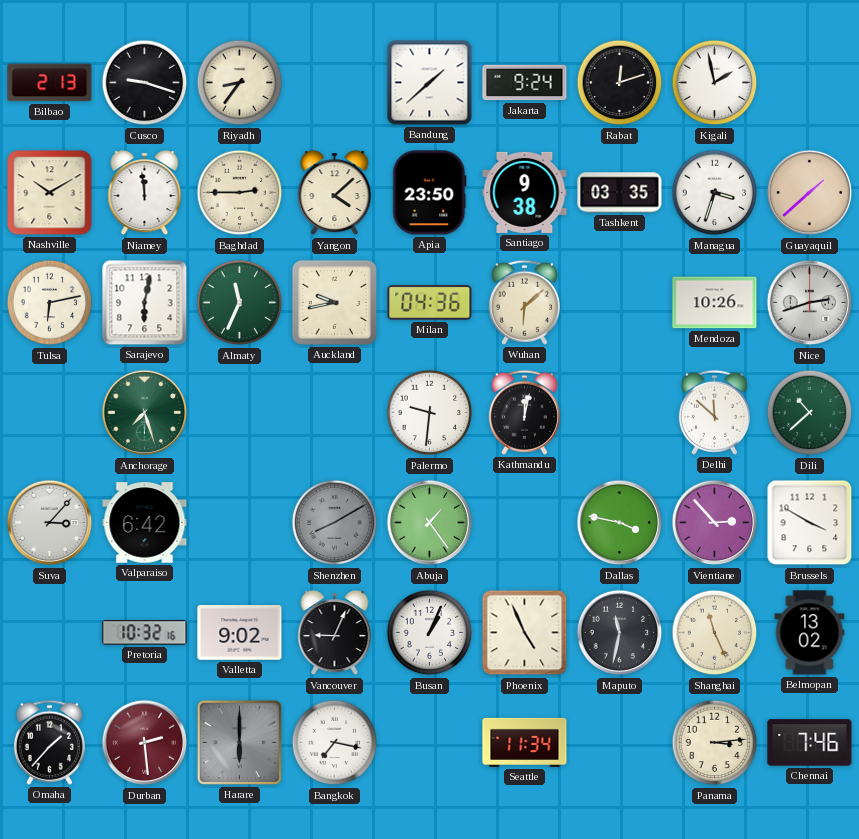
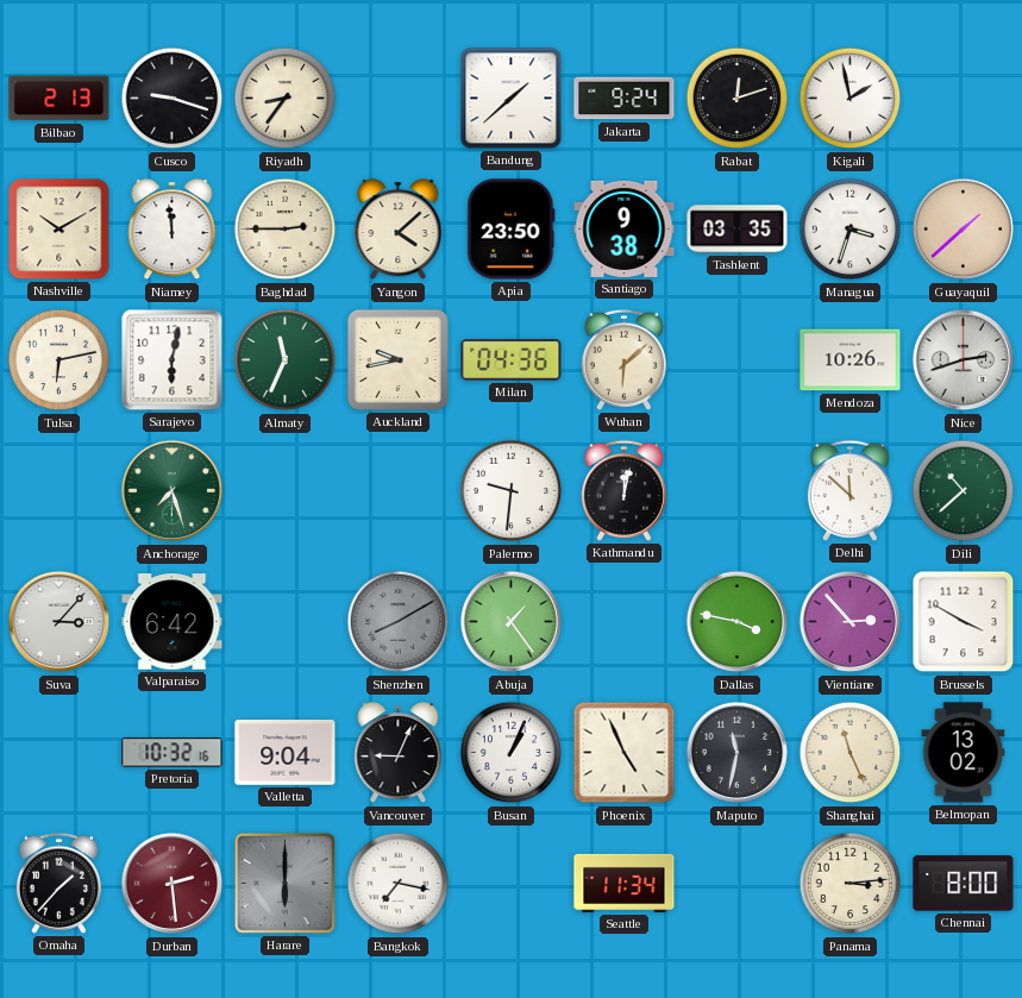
Valletta: 9:02 -> 9:04 (286, 753)
Chennai: 7:46 -> 8:00 (964, 884)
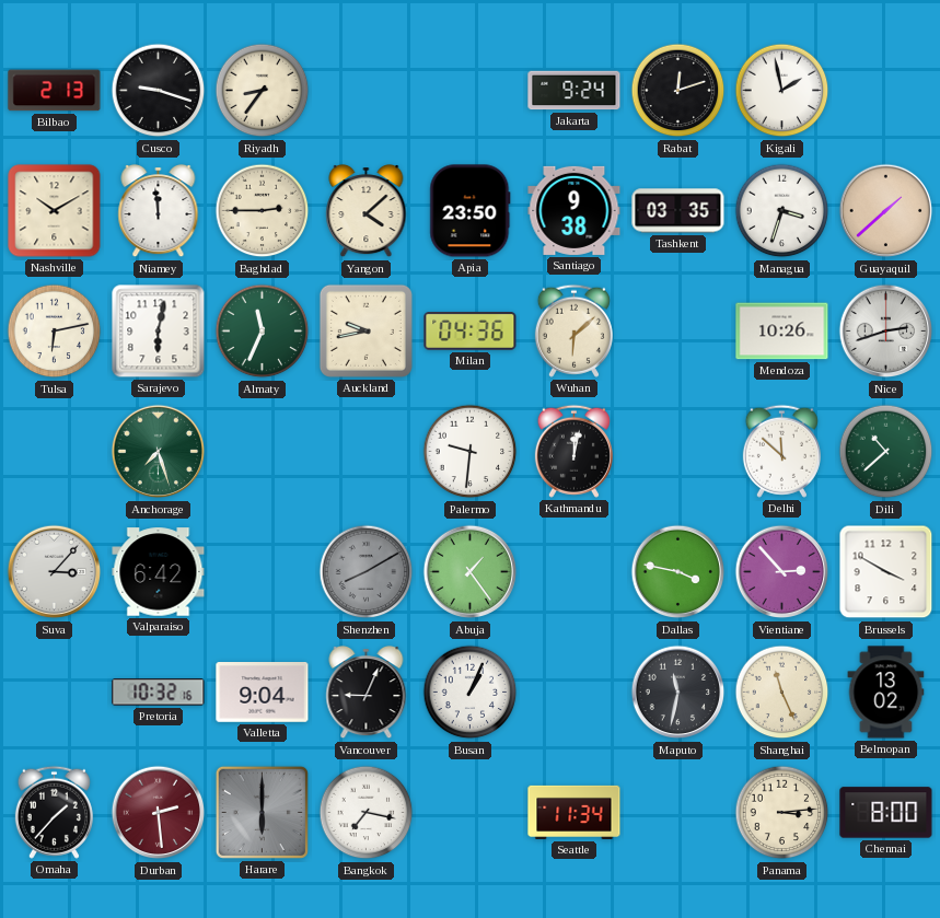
Bandung: 1:38 -> none (512, 99)
Phoenix: 4:56 -> none (625, 753)
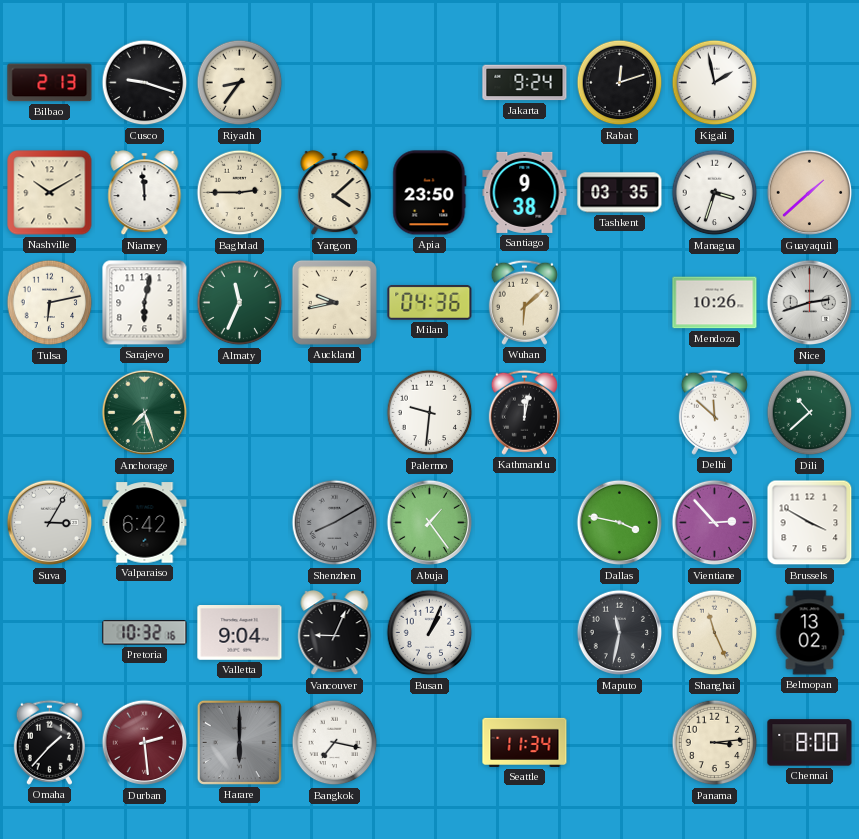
Suva: 3:07 -> 3:05 (50, 523)
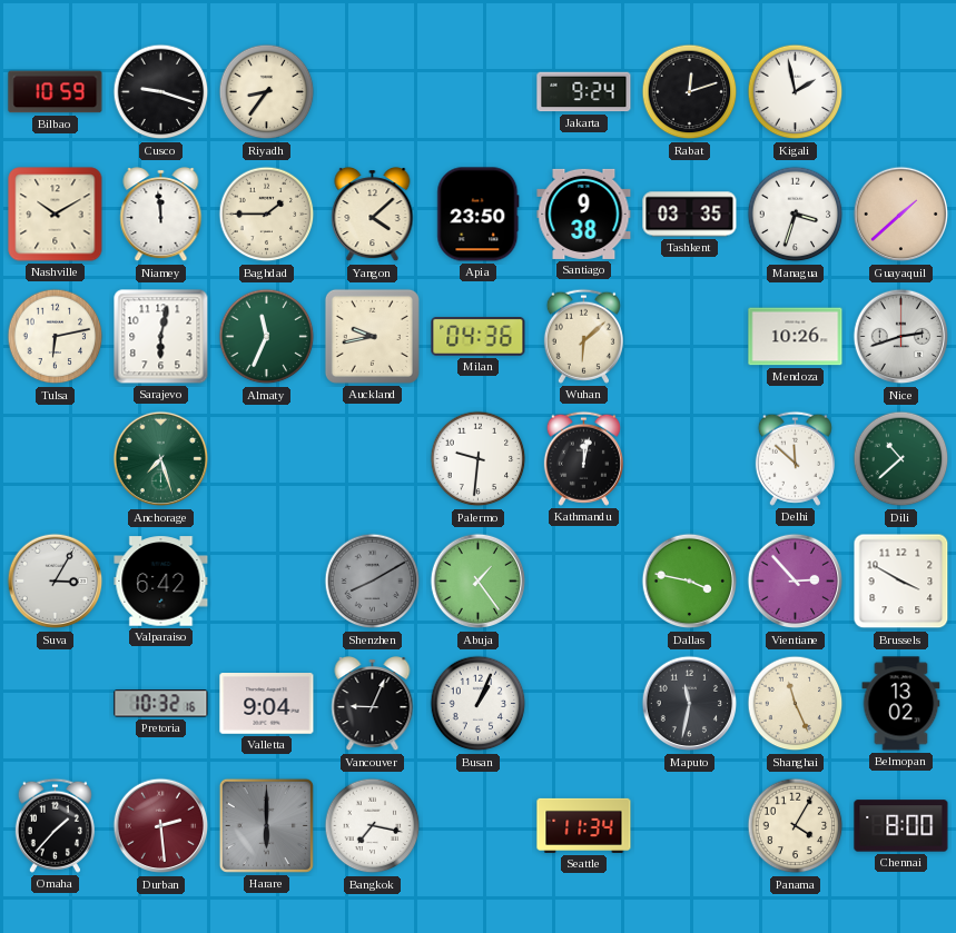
Bilbao: 2:13 -> 10:59 (56, 92)
Baghdad: 2:45 -> 1:45 (267, 215)
Panama: 3:14 -> 4:05 (796, 826)
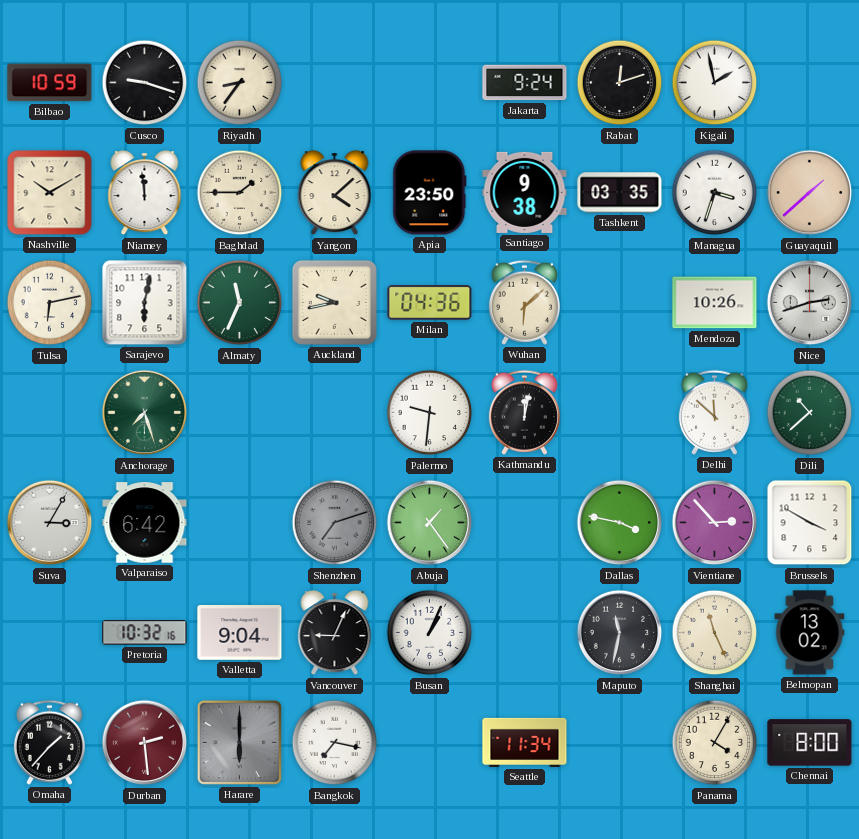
Shenzhen: 8:10 -> 7:12 (335, 523)
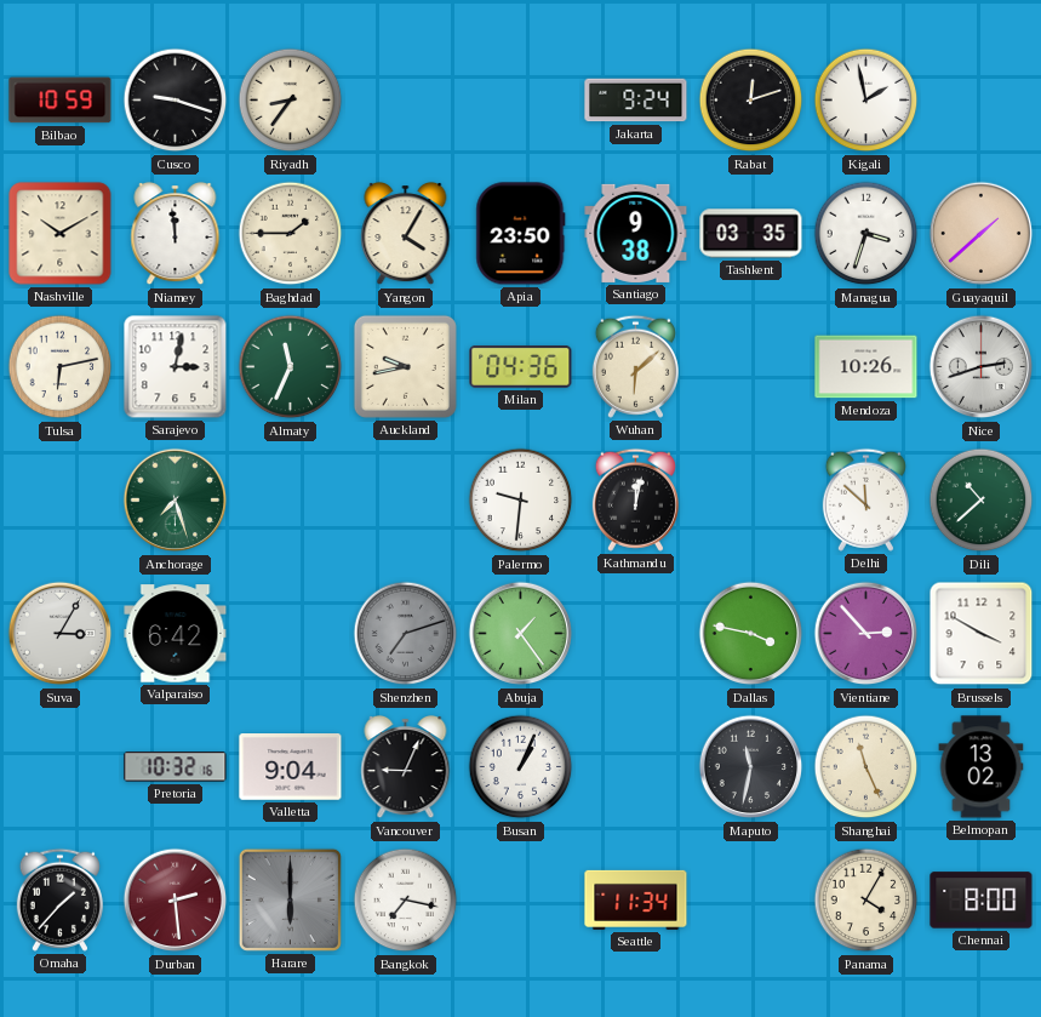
Yangon: 4:08 -> 4:05 (406, 235)
Sarajevo: 6:02 -> 3:02 (176, 367)
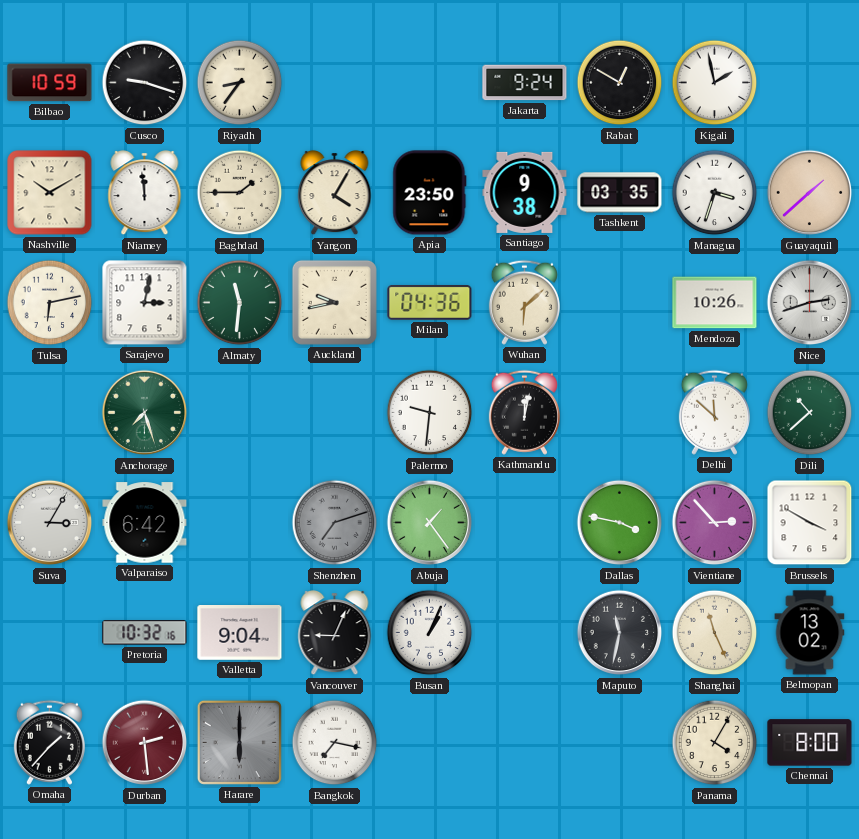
Rabat: 12:12 -> 12:50 (620, 83)
Almaty: 11:34 -> 11:31 (240, 303)
Seattle: 11:34 -> none (636, 899)
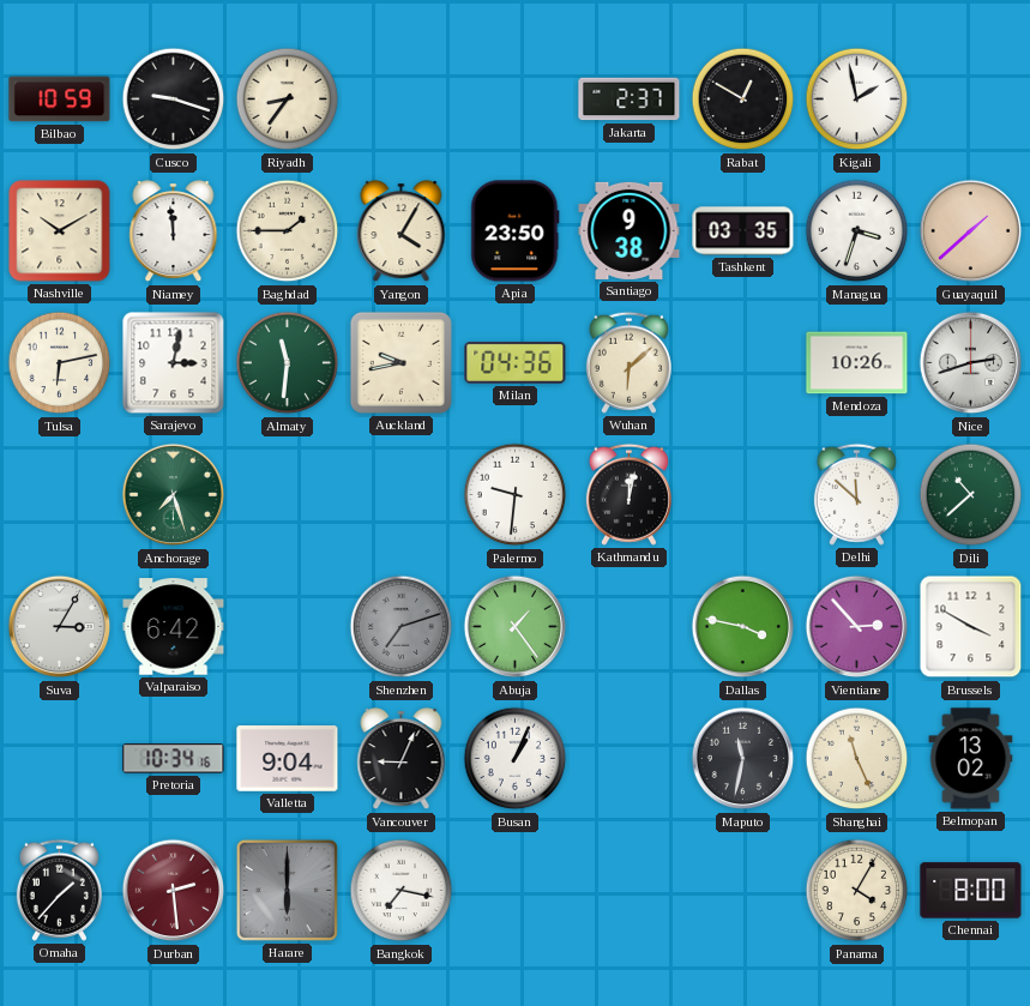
Jakarta: 9:24 -> 2:37 (630, 100)
Pretoria: 10:32 -> 10:34 (174, 759)
